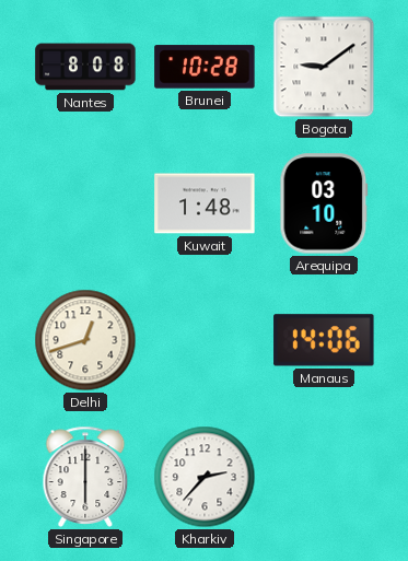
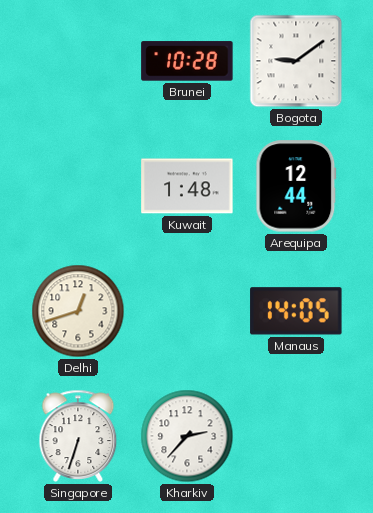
Nantes: 8:08 -> none (85, 67)
Arequipa: 03:10 -> 12:44 (296, 186)
Manaus: 14:06 -> 14:05 (296, 311)
Singapore: 6:00 -> 6:33 (78, 436)
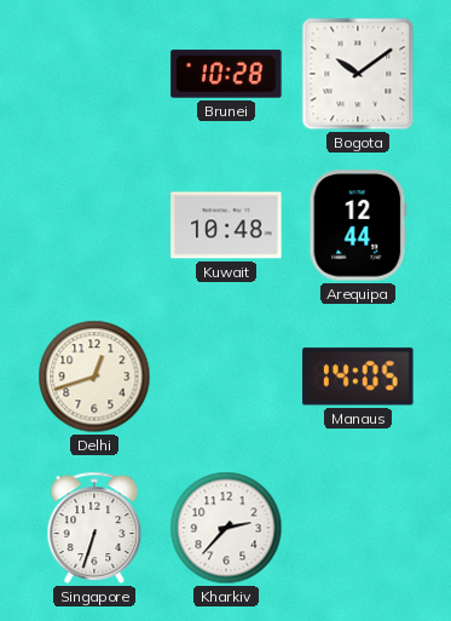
Bogota: 9:09 -> 10:09 (358, 74)
Kuwait: 1:48 -> 10:48 (226, 225)
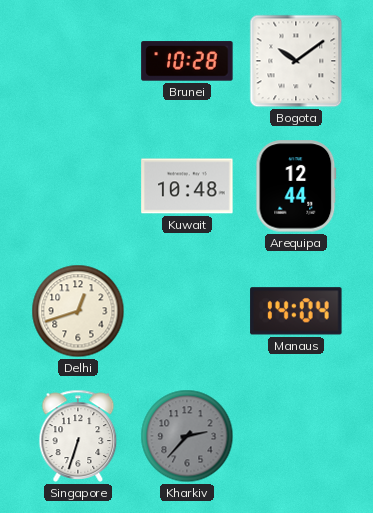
Manaus: 14:05 -> 14:04 (296, 311)
Kharkiv dial: white -> grey (187, 436)
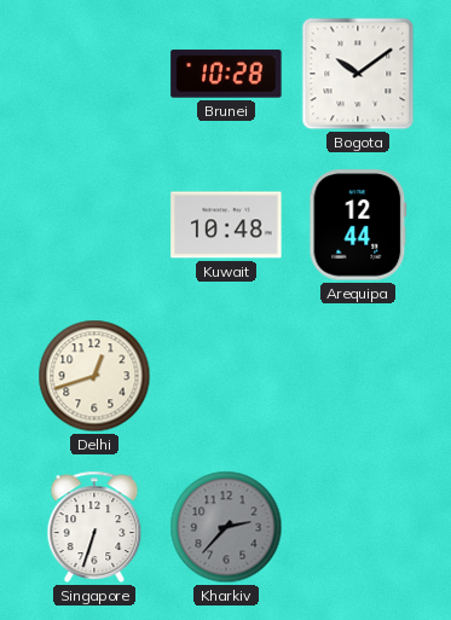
Manaus: 14:04 -> none (296, 311)
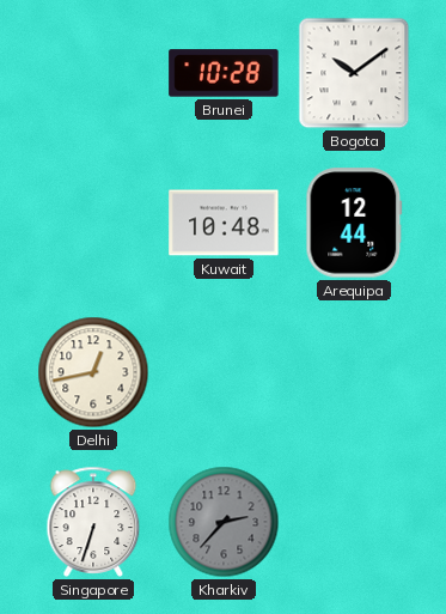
Delhi: 12:42 -> 12:43 (93, 372)
